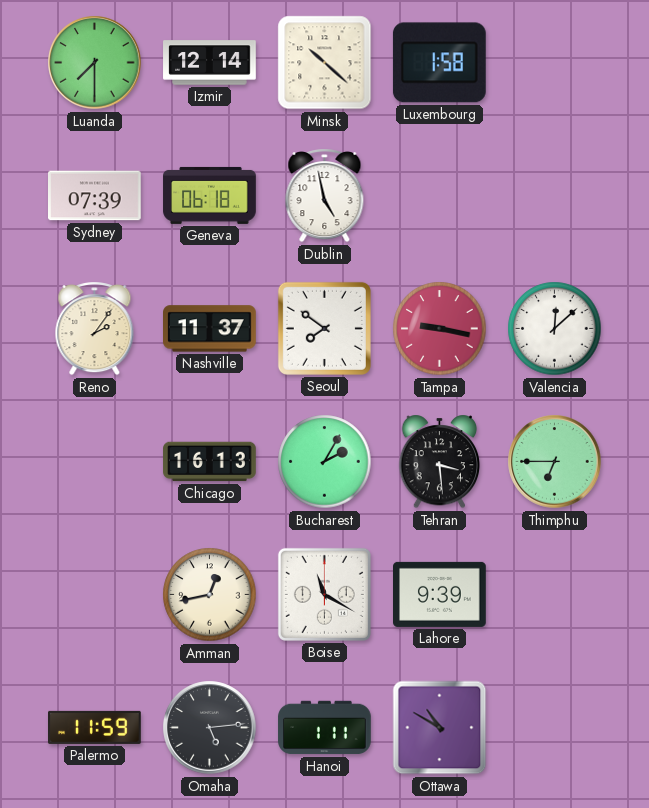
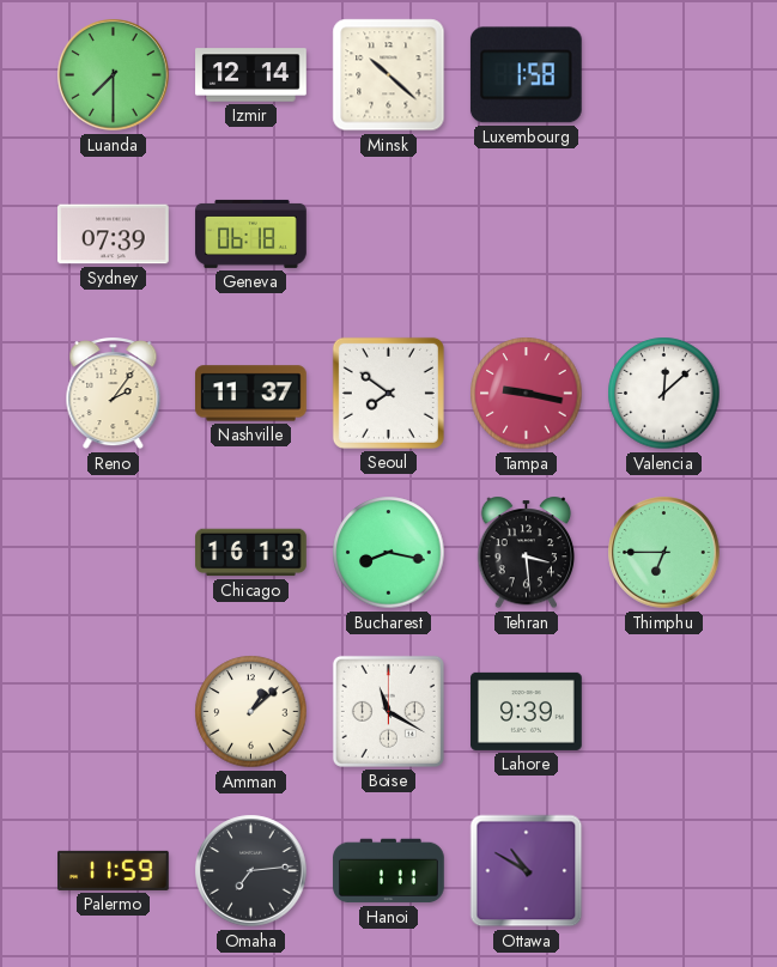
Dublin: 4:58 -> none (325, 196)
Bucharest: 2:05 -> 8:17 (389, 553)
Amman: 12:43 -> 1:08 (251, 712)
Omaha: 5:14 -> 7:14 (251, 871)
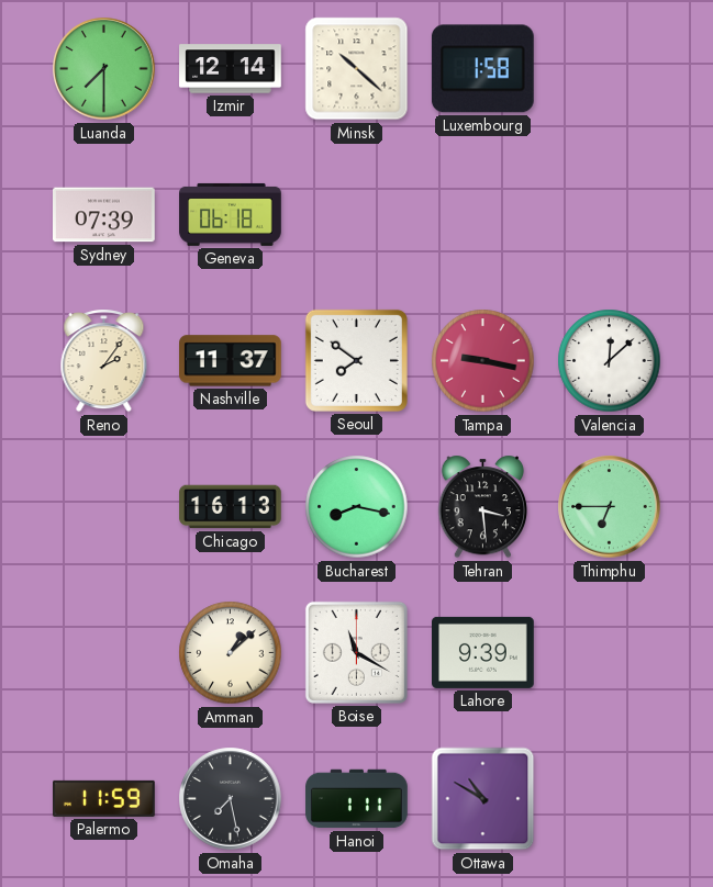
Omaha: 7:14 -> 7:28 (231, 799)
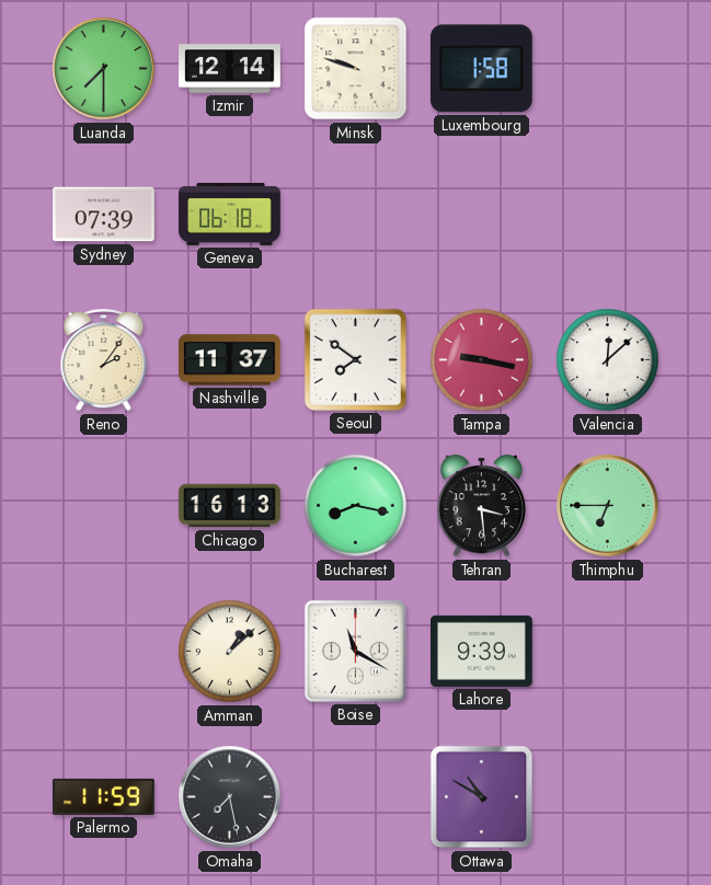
Minsk: 10:22 -> 9:48 (356, 69)
Hanoi: 1:11 -> none (357, 799)
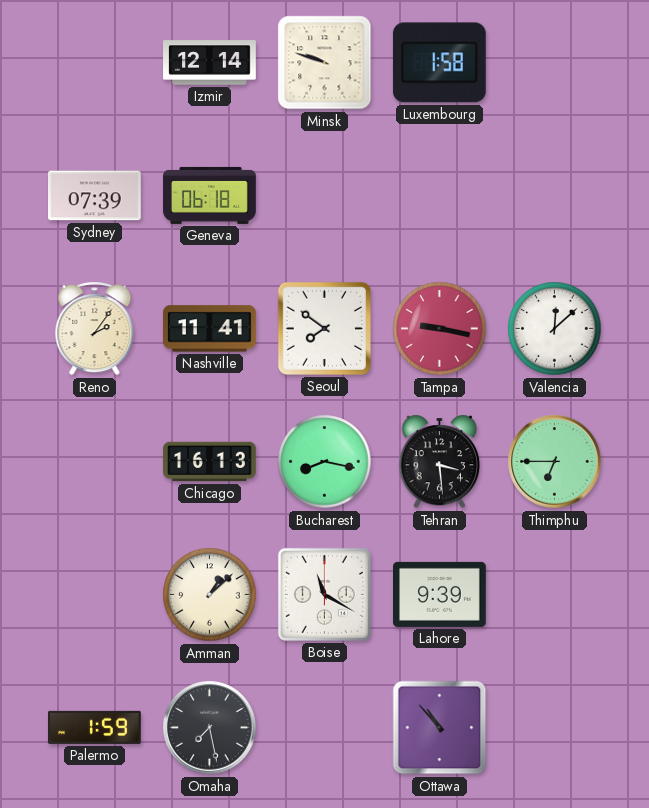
Luanda: 7:30 -> none (104, 69)
Nashville: 11:37 -> 11:41 (210, 329)
Palermo: 11:59 -> 1:59 (95, 727)
Ottawa: 10:50 -> 10:53 (440, 728)
